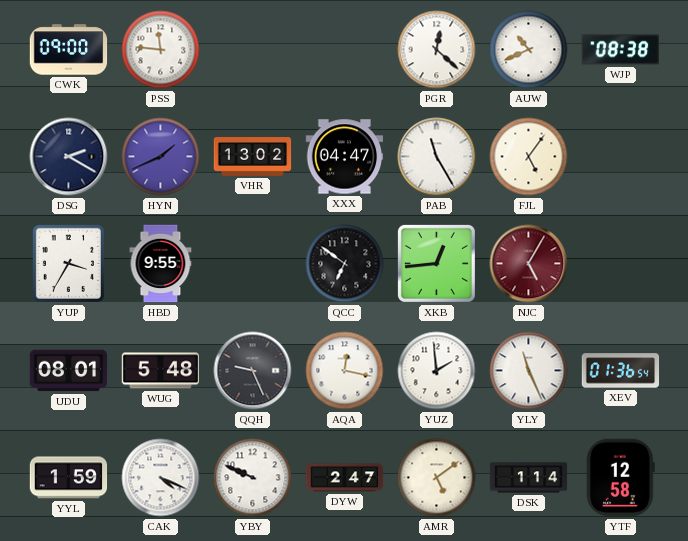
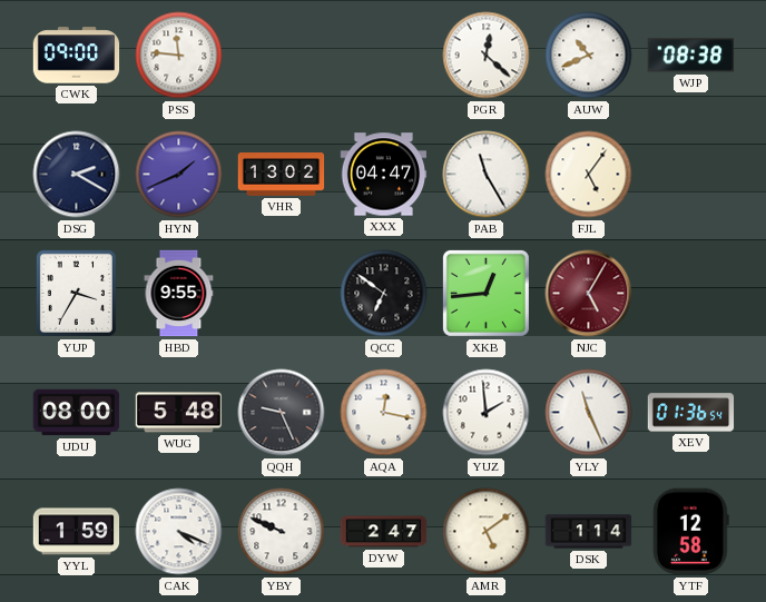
UDU: 08:01 -> 08:00 (77, 413)
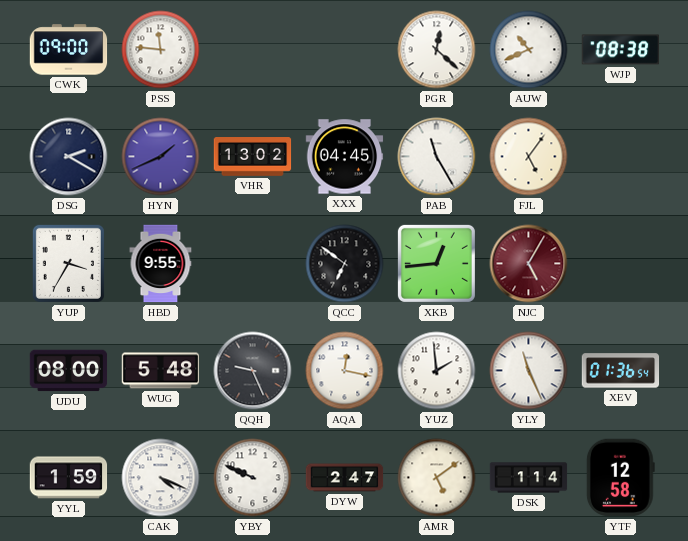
XXX: 04:47 -> 04:45 (345, 157)
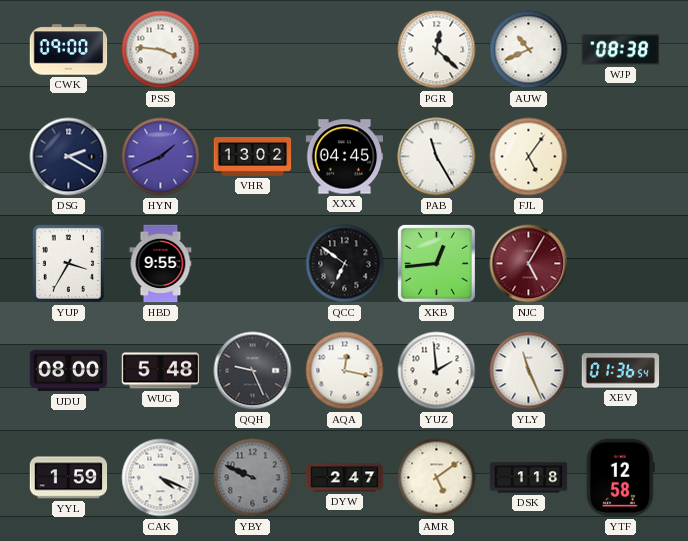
PSS: 11:46 -> 3:46 (161, 50)
YBY dial: white -> grey (253, 478)
DSK: 1:14 -> 1:18 (529, 478)
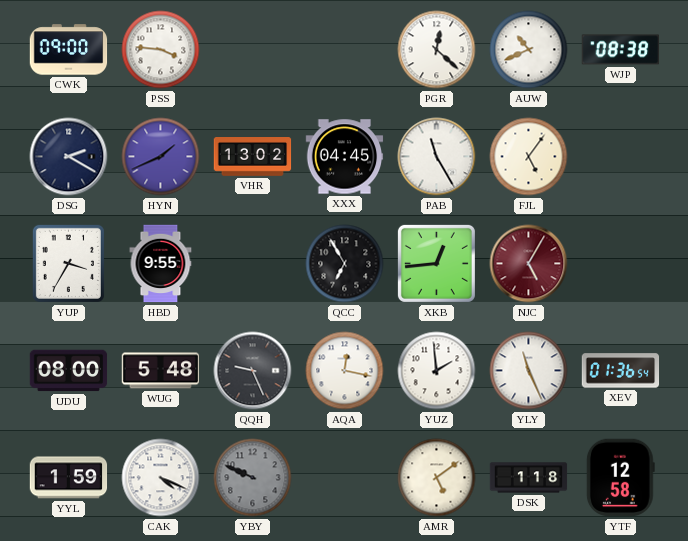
QCC: 6:51 -> 6:55 (345, 264)
DYW: 2:47 -> none (345, 478)
